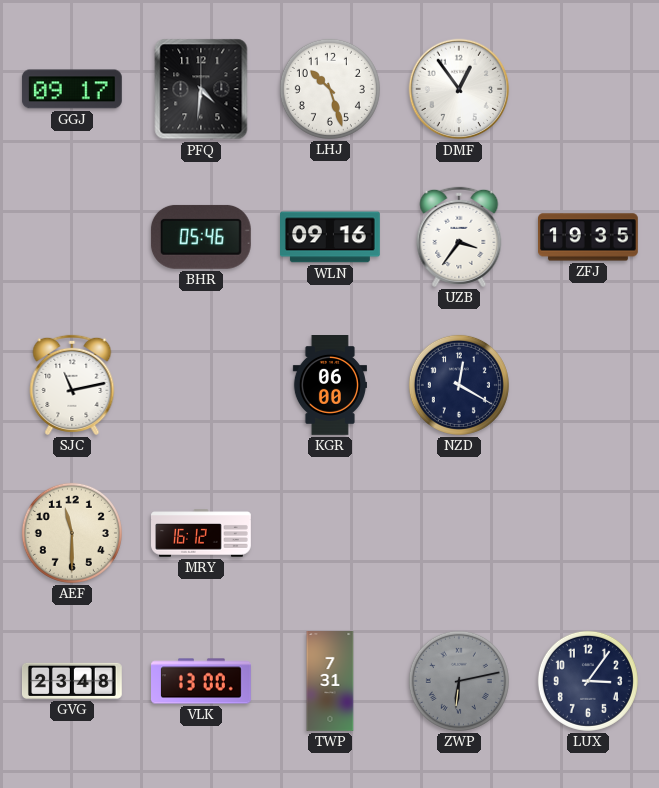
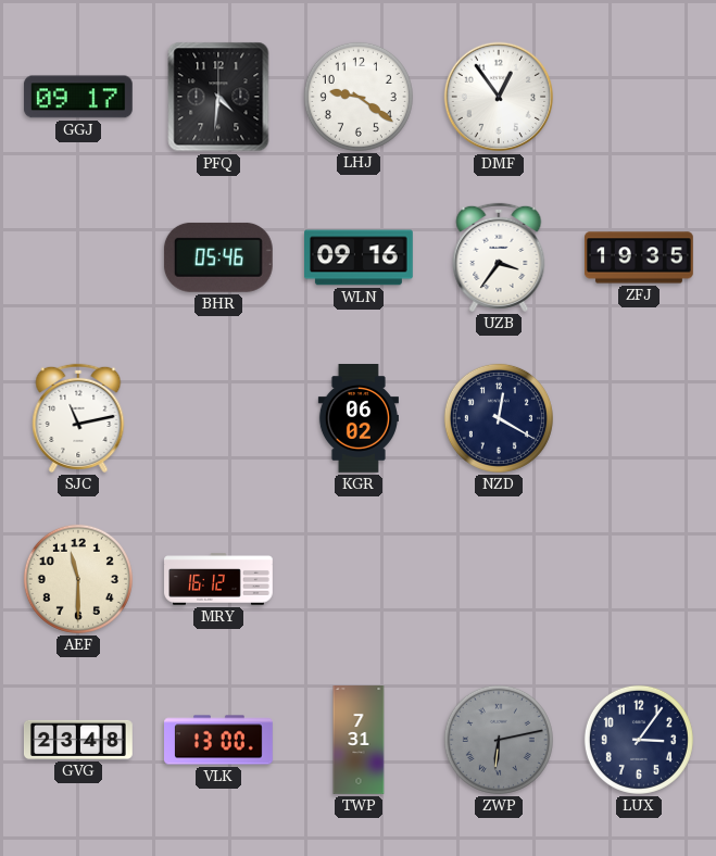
LHJ: 10:27 -> 9:21 (359, 97)
KGR: 06:00 -> 06:02 (359, 419)
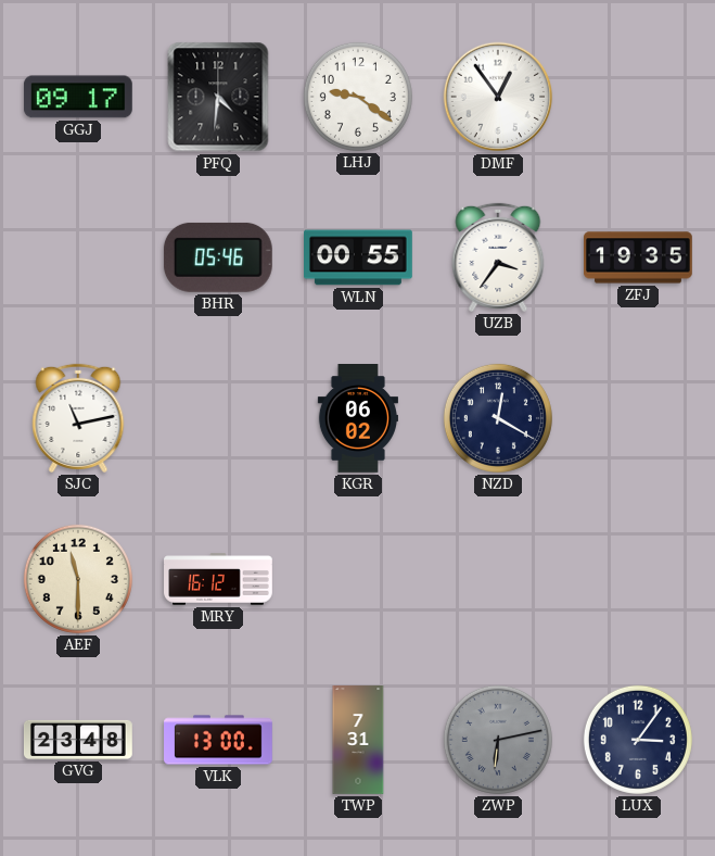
WLN: 09:16 -> 00:55 (359, 257)
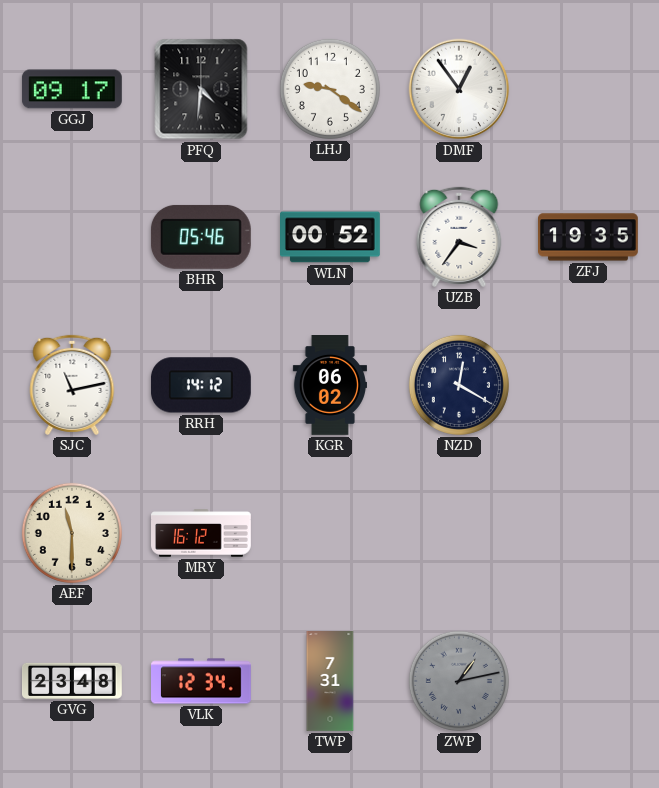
WLN: 00:55 -> 00:52 (331, 237)
RRH: none -> 14:12 (201, 385)
VLK: 13:00 -> 12:34 (202, 681)
ZWP: 6:13 -> 1:13 (459, 681)
LUX: 3:06 -> none (638, 740)
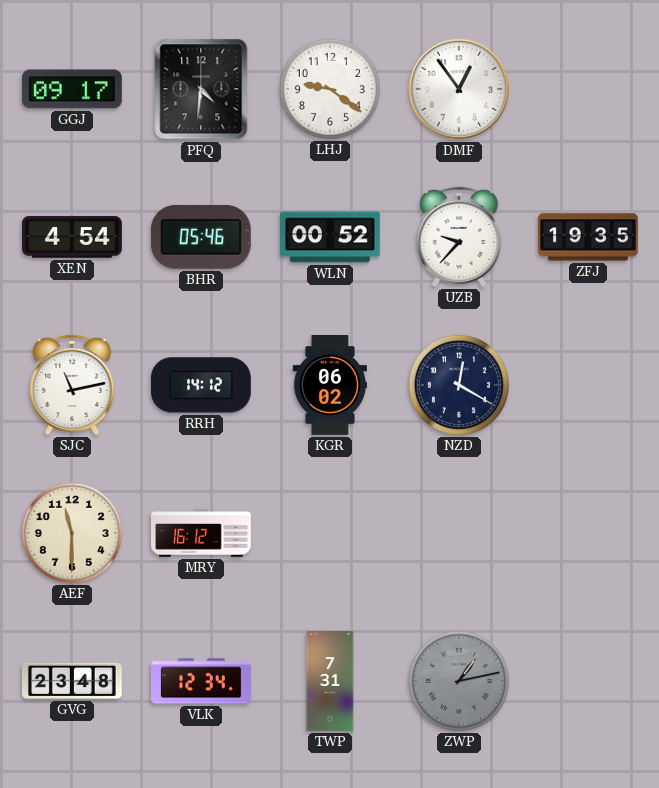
XEN: none -> 4:54 (73, 237)
UZB: 3:36 -> 9:37 (459, 237)
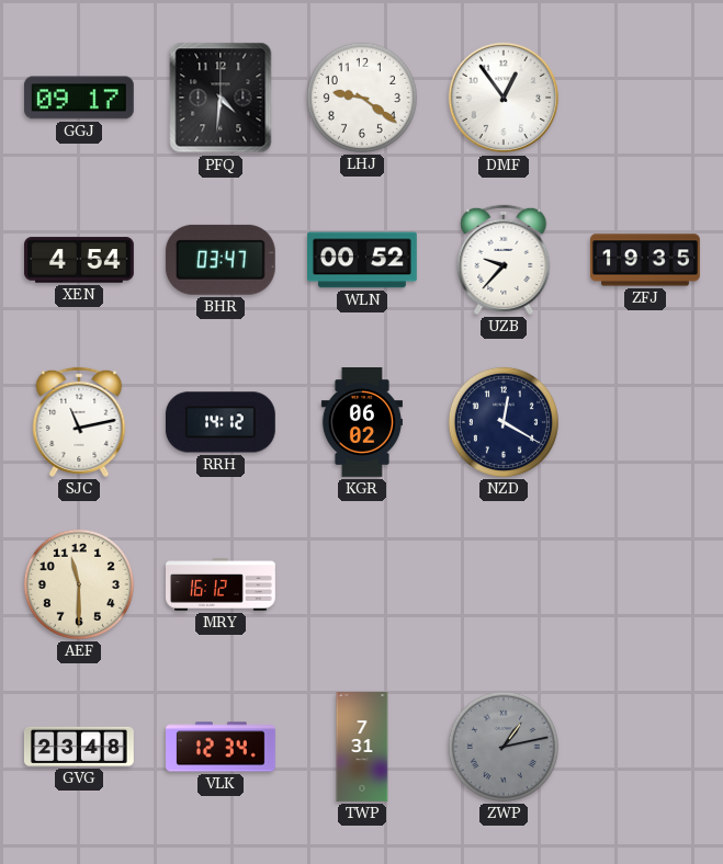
BHR: 05:46 -> 03:47 (221, 260)
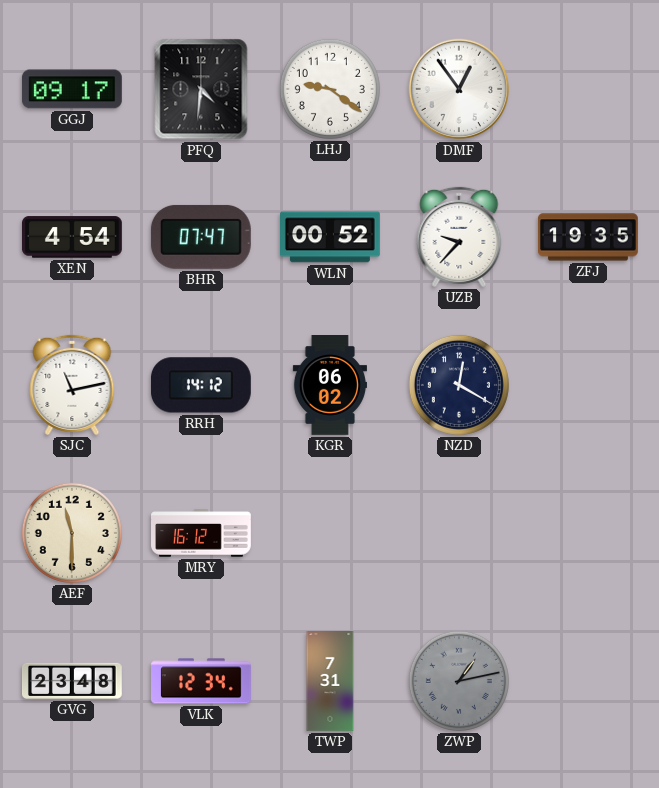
BHR: 03:47 -> 07:47 (201, 237)
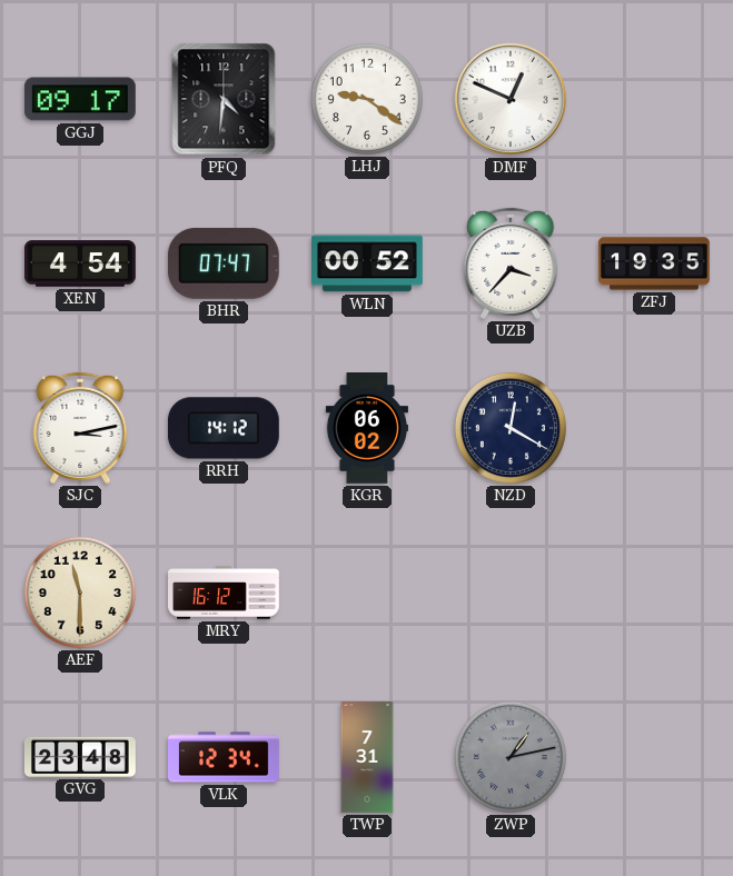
DMF: 12:54 -> 12:49 (511, 99)
UZB: 9:37 -> 3:37 (511, 263)
SJC: 11:13 -> 3:13 (80, 428)
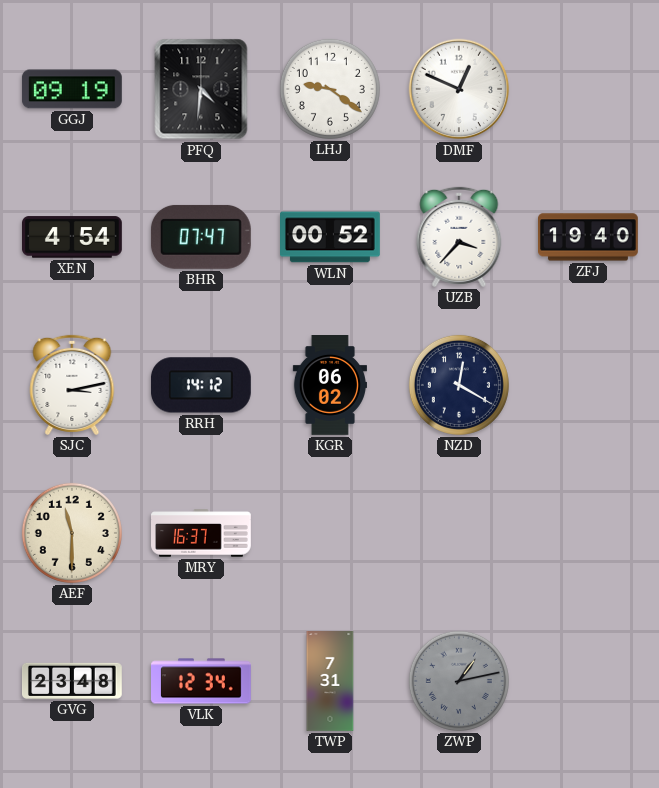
GGJ: 09:17 -> 09:19 (72, 89)
ZFJ: 19:35 -> 19:40 (589, 237)
MRY: 16:12 -> 16:37 (201, 533)
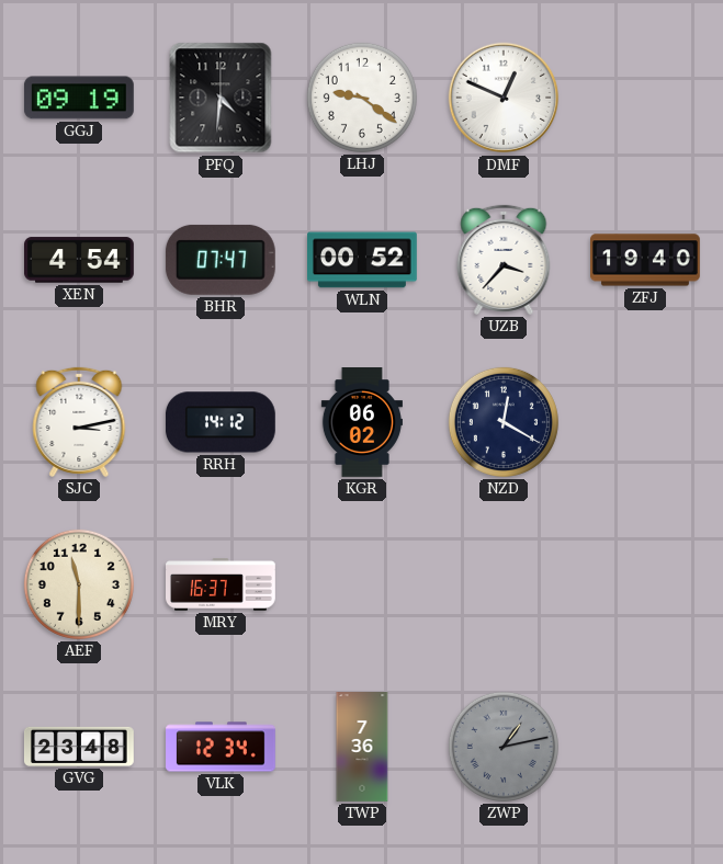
TWP: 7:31 -> 7:36 (362, 748)
